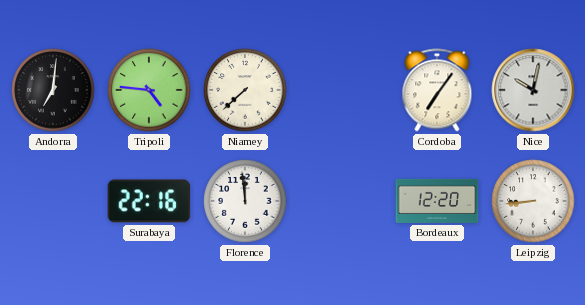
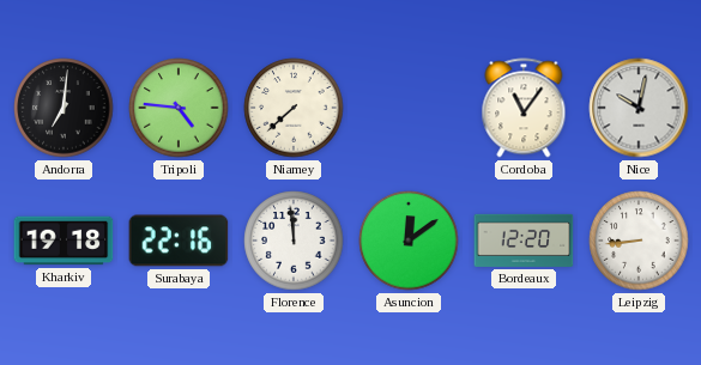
Cordoba: 7:06 -> 11:06 (524, 108)
Kharkiv: none -> 19:18 (64, 241)
Asuncion: none -> 12:09 (409, 241)
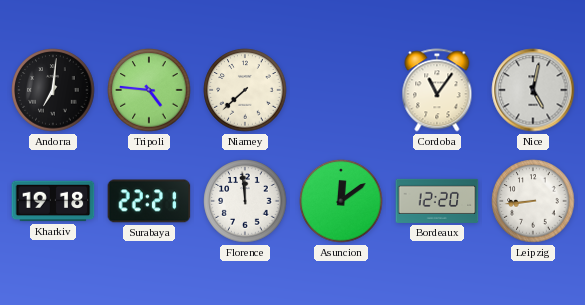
Nice: 10:02 -> 5:02 (533, 90)
Surabaya: 22:16 -> 22:21 (149, 201)
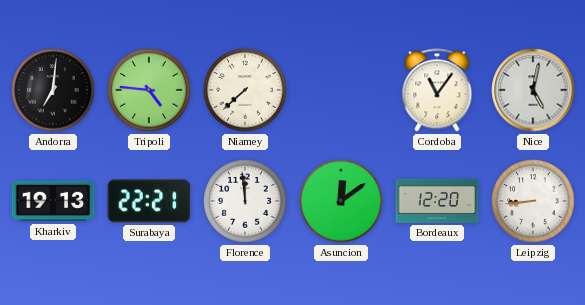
Kharkiv: 19:18 -> 19:13 (53, 201)
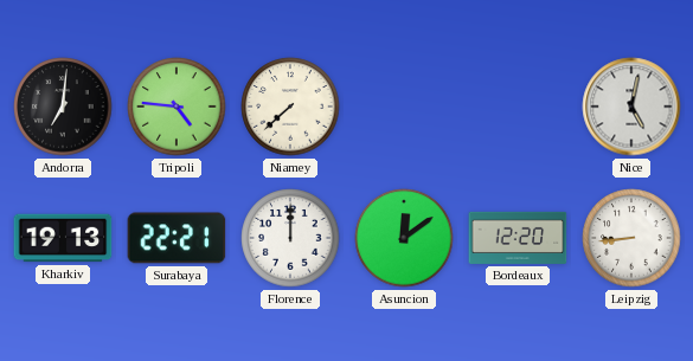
Cordoba: 11:06 -> none (437, 90)
Florence: 11:59 -> 12:00 (290, 238)
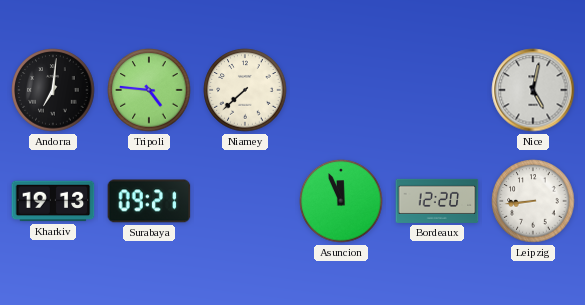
Surabaya: 22:21 -> 09:21 (149, 201)
Florence: 12:00 -> none (290, 238)
Asuncion: 12:09 -> 11:56 (341, 201)
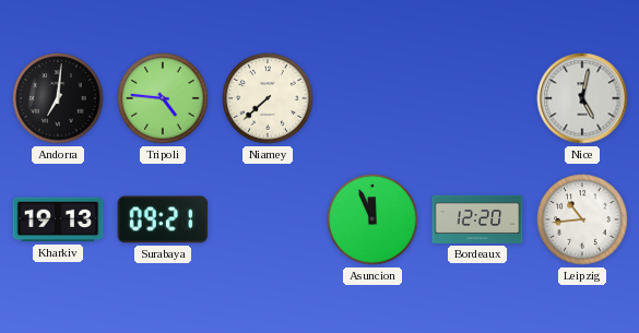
Leipzig: 8:44 -> 10:44 (582, 219)
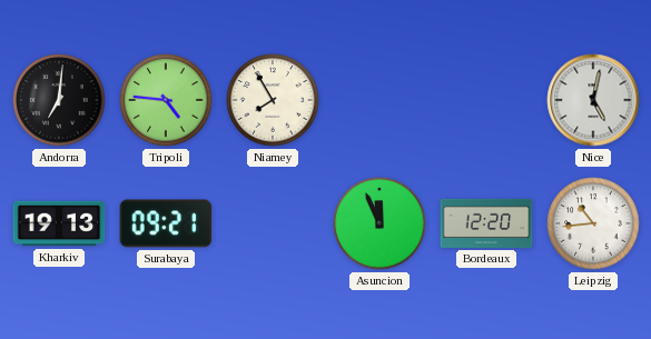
Niamey: 7:38 -> 7:55 (273, 100)
